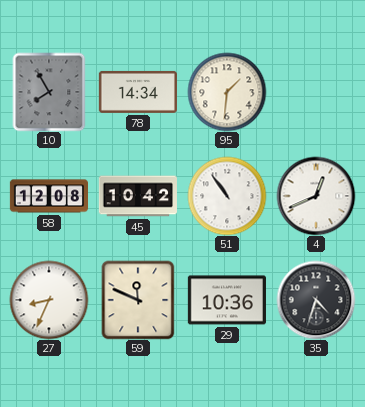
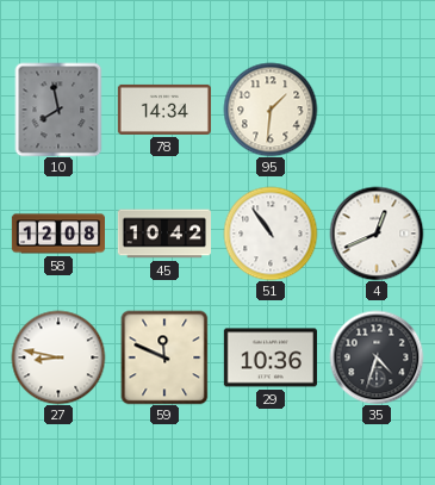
10: 7:55 -> 7:58 (58, 110)
27: 8:34 -> 8:47 (58, 357)
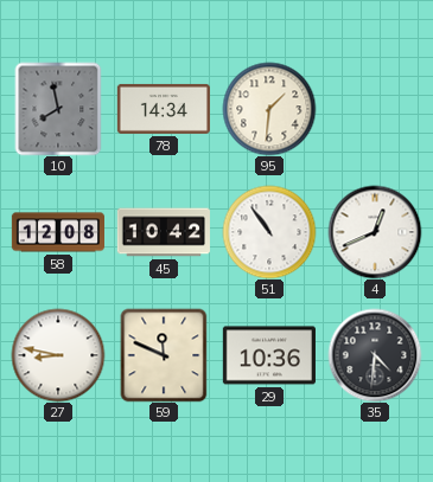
35: 4:33 -> 4:31 (375, 355)
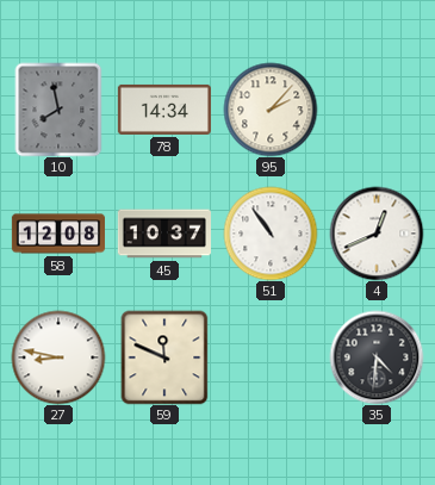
95: 1:31 -> 2:07 (271, 110)
45: 10:42 -> 10:37 (164, 234)
29: 10:36 -> none (269, 355)
